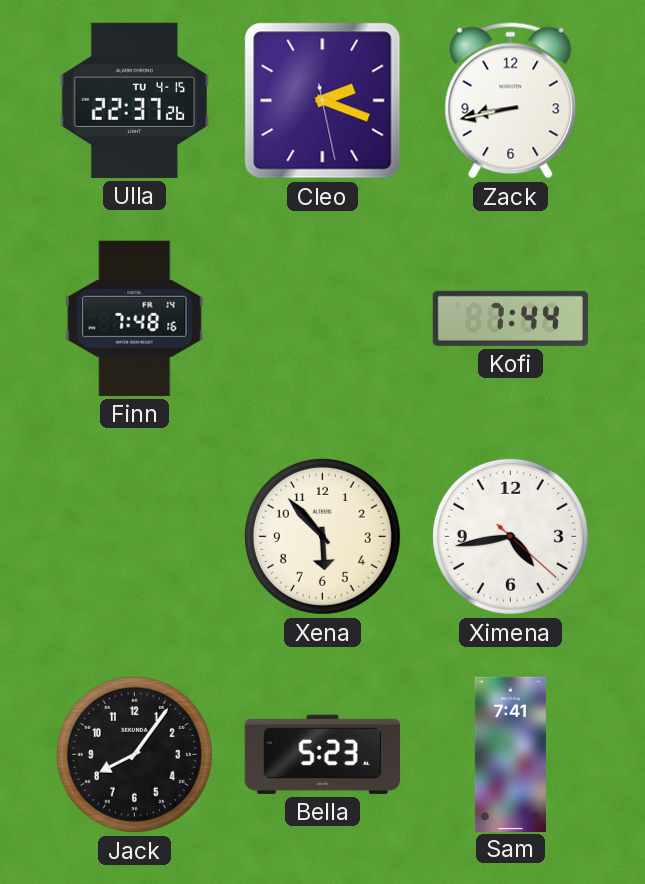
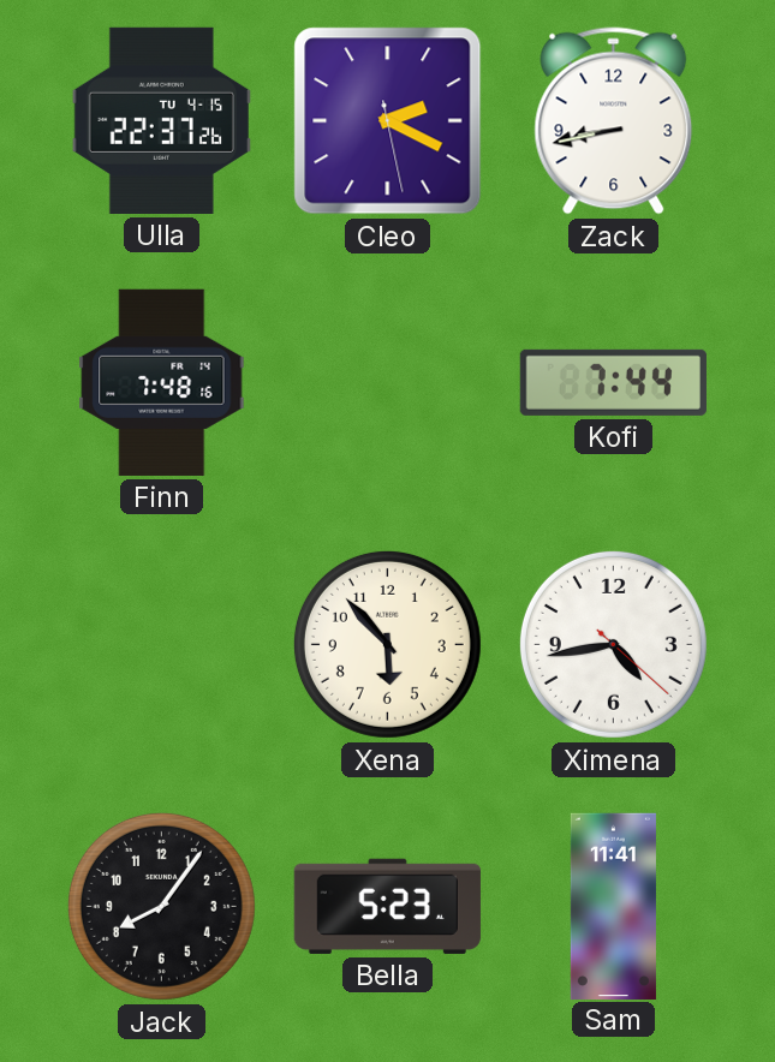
Cleo: 2:18 -> 2:19 (388, 121)
Sam: 7:41 -> 11:41 (613, 906)
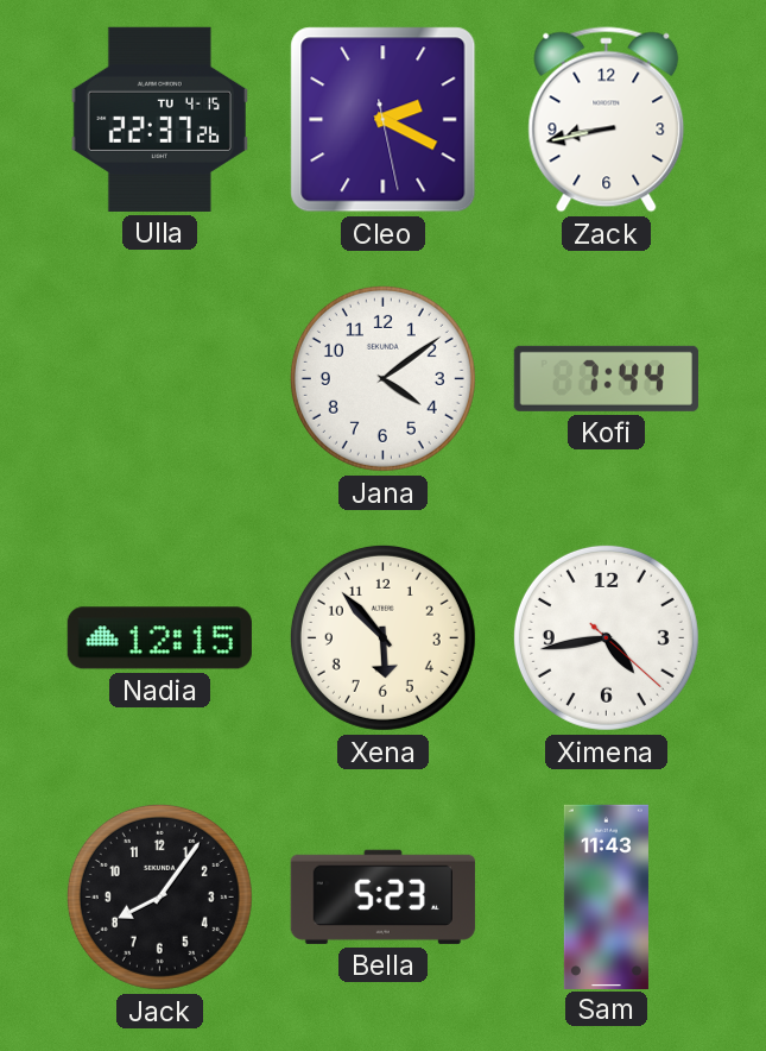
Finn: 7:48 -> none (162, 382)
Jana: none -> 4:09 (382, 378)
Nadia: none -> 12:15 (159, 638)
Sam: 11:41 -> 11:43 (606, 896)
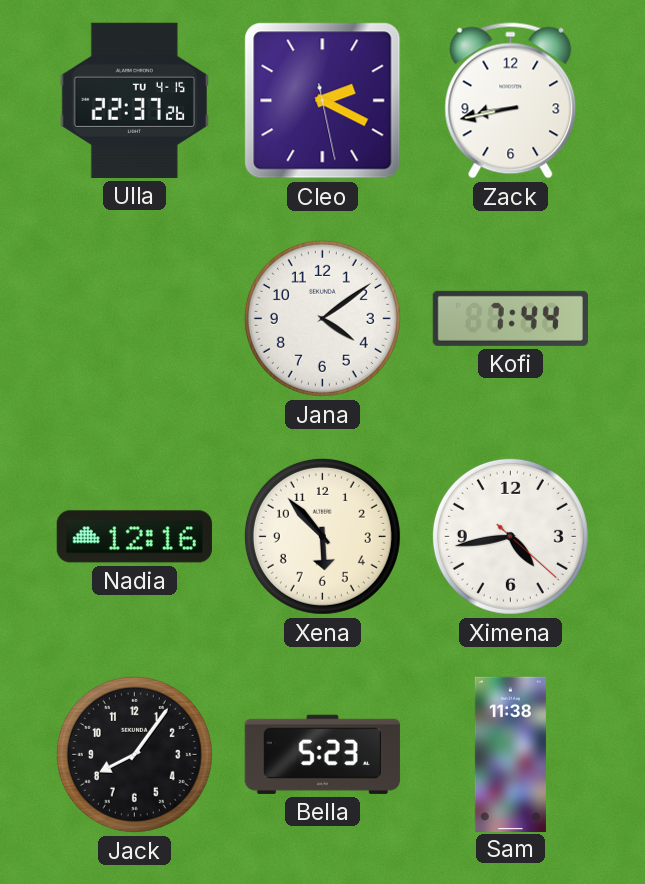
Nadia: 12:15 -> 12:16 (134, 537)
Sam: 11:43 -> 11:38 (510, 754)
